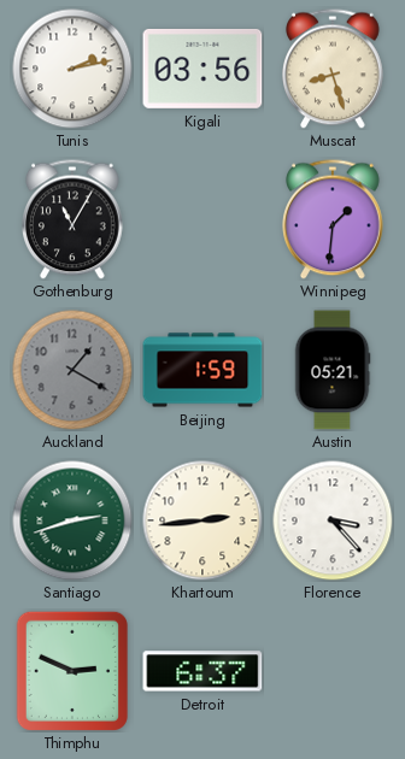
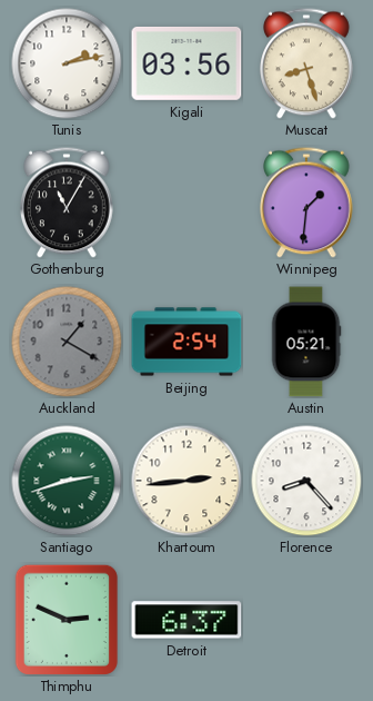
Beijing: 1:59 -> 2:54 (186, 342)
Florence: 3:23 -> 8:23 (306, 481)
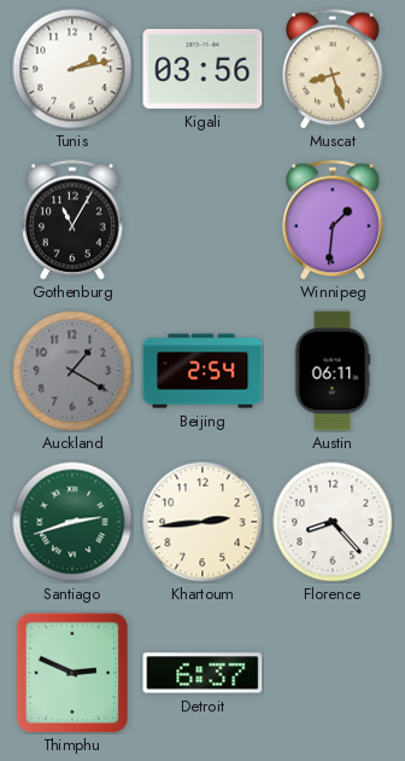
Austin: 05:21 -> 06:11 (333, 371)
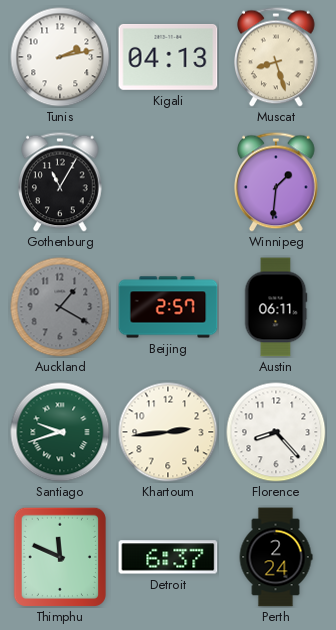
Kigali: 03:56 -> 04:13 (168, 57)
Beijing: 2:54 -> 2:57 (168, 307)
Santiago: 2:42 -> 9:42 (60, 432)
Thimphu: 2:49 -> 11:49 (60, 556)
Perth: none -> 2:24 (276, 557)
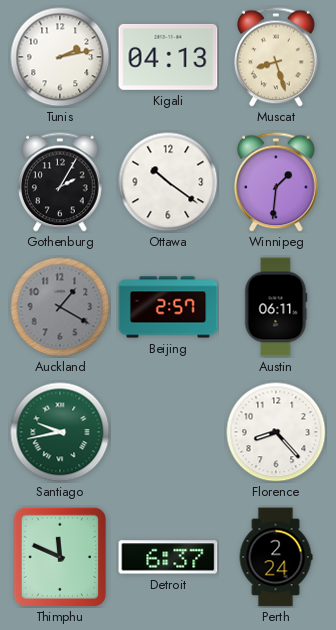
Gothenburg: 11:05 -> 2:05 (61, 182)
Ottawa: none -> 10:21 (168, 182)
Santiago: 9:42 -> 9:43 (60, 432)
Khartoum: 2:44 -> none (168, 432)
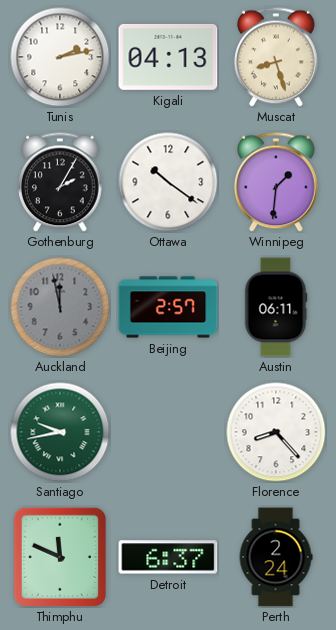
Auckland: 1:20 -> 11:58 (60, 307)
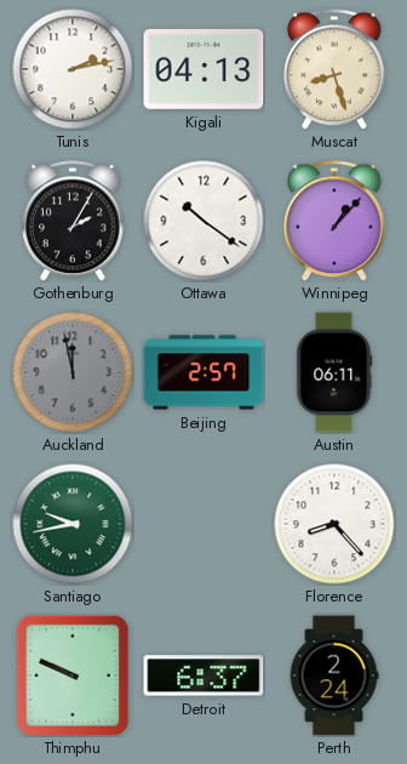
Winnipeg: 1:31 -> 1:07 (336, 221)
Thimphu: 11:49 -> 9:49 (73, 674)
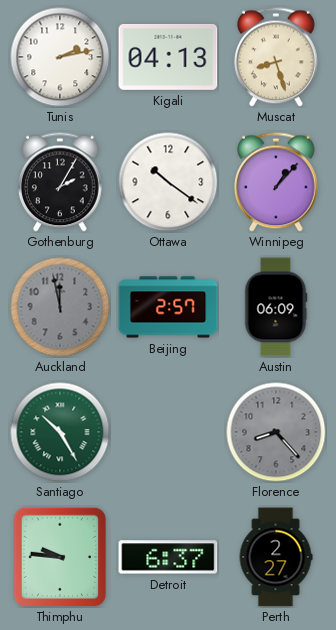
Austin: 06:11 -> 06:09 (276, 307)
Santiago: 9:43 -> 10:25 (60, 432)
Florence dial: white -> grey (276, 432)
Thimphu: 9:49 -> 9:46 (60, 556)
Perth: 2:24 -> 2:27 (276, 557)
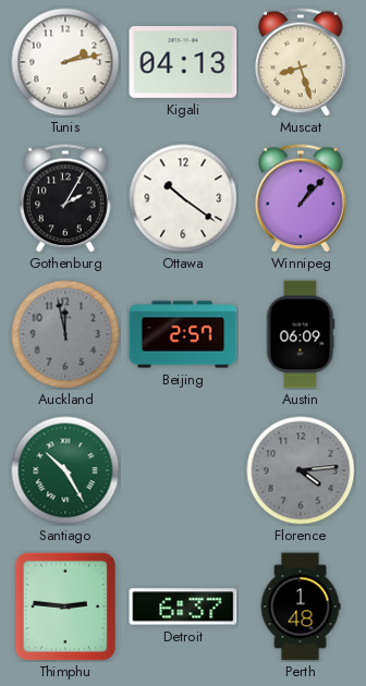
Florence: 8:23 -> 4:14 (301, 470)
Thimphu: 9:46 -> 2:46 (65, 605)
Perth: 2:27 -> 1:48 (301, 607)
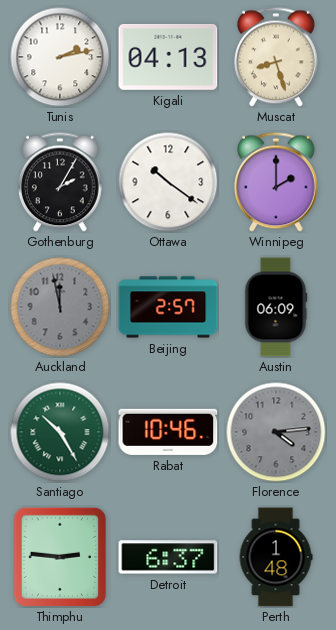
Winnipeg: 1:07 -> 2:00 (277, 182)
Rabat: none -> 10:46 (168, 432)
